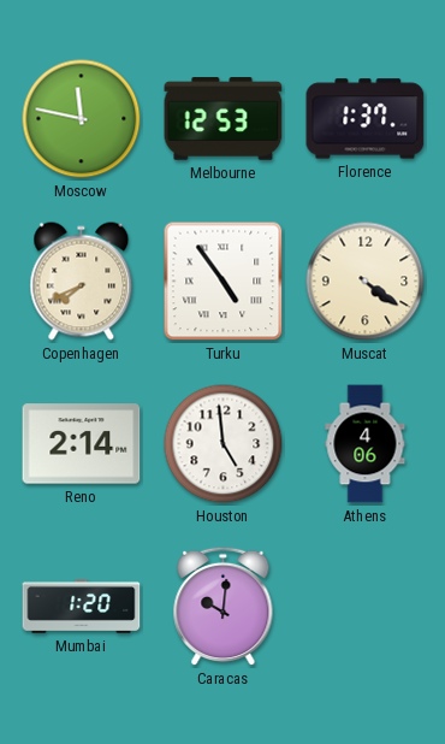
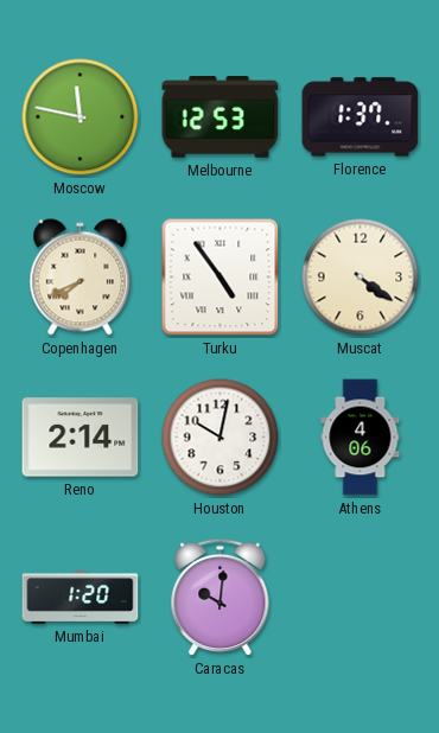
Houston: 4:59 -> 10:02 (221, 438)
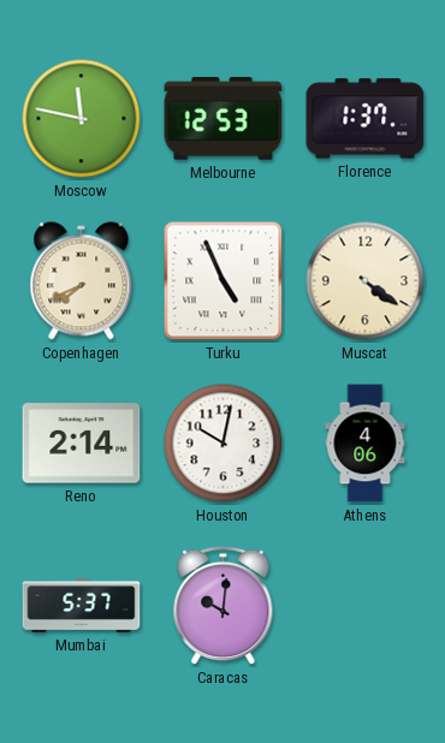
Turku: 4:54 -> 4:56 (224, 281)
Mumbai: 1:20 -> 5:37 (82, 606)
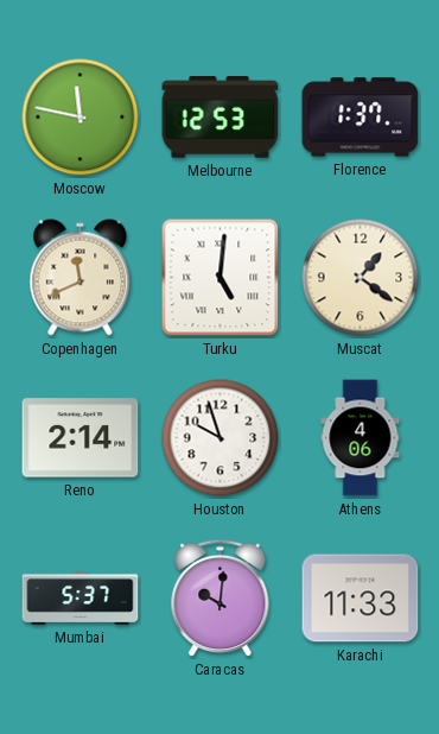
Copenhagen: 7:41 -> 11:41 (81, 278)
Turku: 4:56 -> 5:01 (221, 278)
Muscat: 4:21 -> 1:21 (361, 278)
Houston: 10:02 -> 9:57 (221, 438)
Karachi: none -> 11:33 (361, 599)
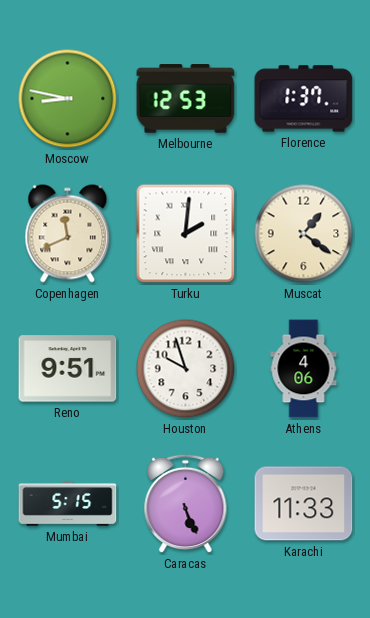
Moscow: 11:47 -> 8:47 (68, 99)
Turku: 5:01 -> 2:01 (186, 234)
Reno: 2:14 -> 9:51 (68, 369)
Mumbai: 5:37 -> 5:15 (68, 504)
Caracas: 10:01 -> 5:26 (186, 504)
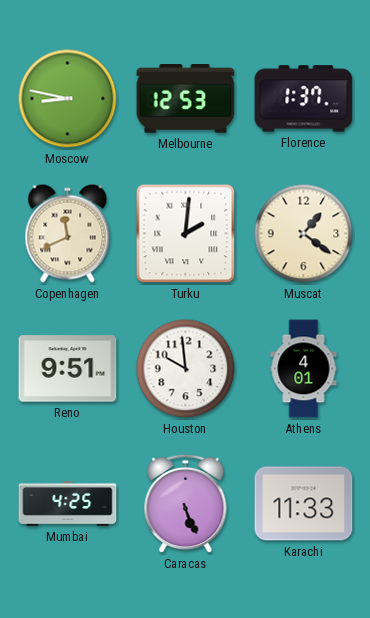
Houston: 9:57 -> 9:59 (186, 369)
Athens: 4:06 -> 4:01 (304, 369)
Mumbai: 5:15 -> 4:25 (68, 504)
